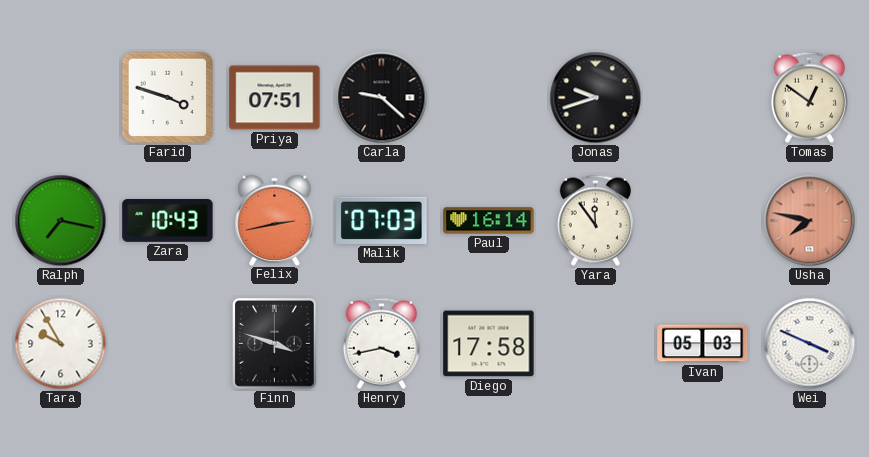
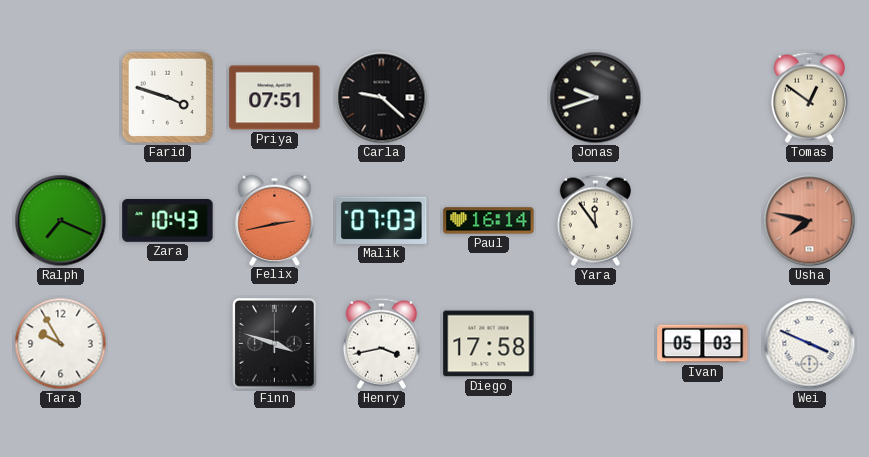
Ralph: 7:17 -> 7:19 (61, 221)
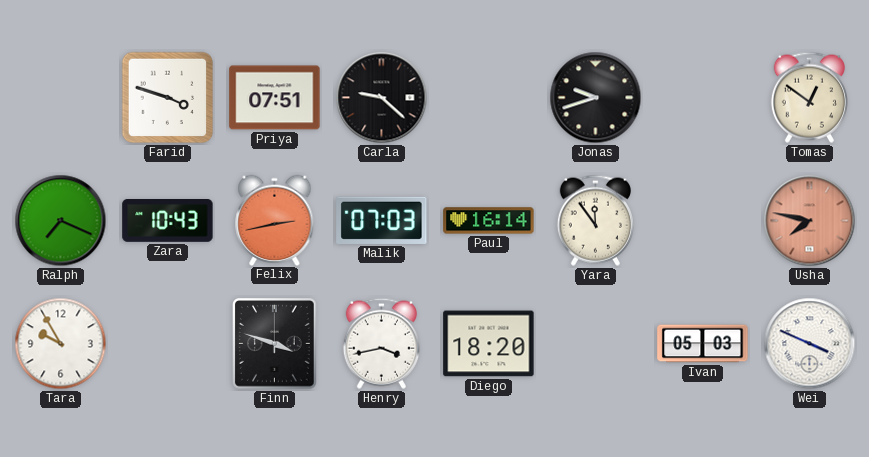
Diego: 17:58 -> 18:20 (489, 344)
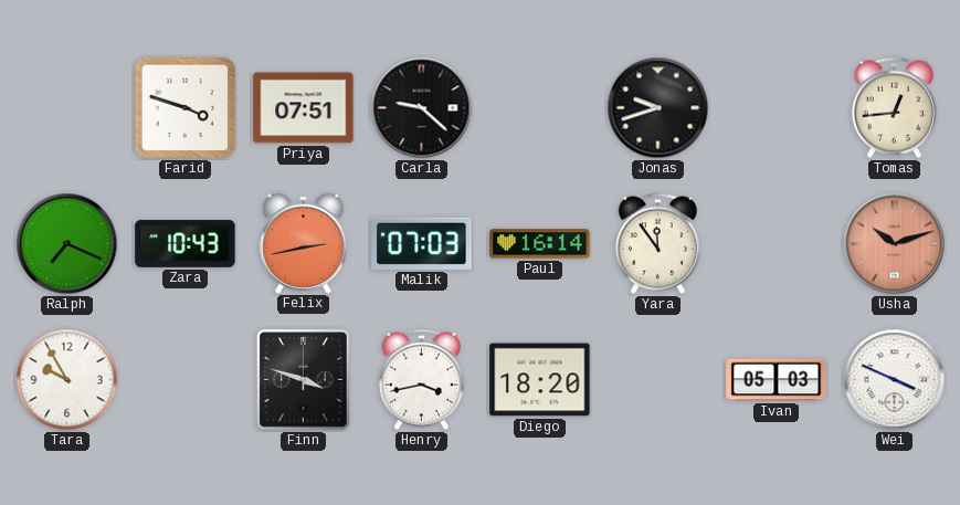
Tomas: 12:51 -> 12:44 (894, 107)
Usha: 7:47 -> 10:12 (895, 244)
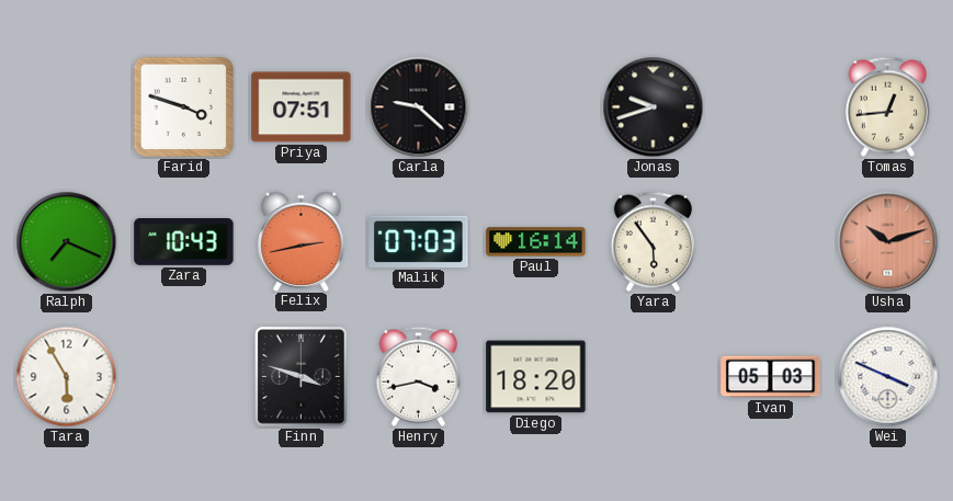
Yara: 11:54 -> 5:54 (653, 241)
Tara: 9:55 -> 5:55 (67, 377)
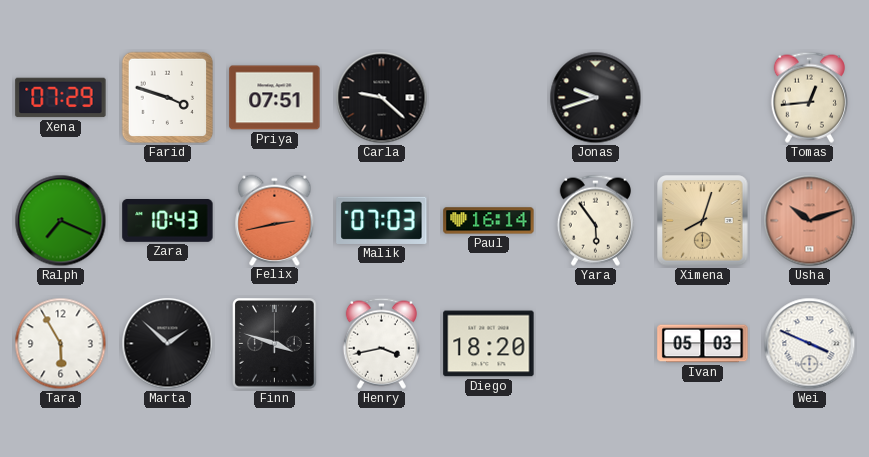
Xena: none -> 07:29 (61, 98)
Ximena: none -> 8:03 (703, 221)
Marta: none -> 1:52 (168, 344)
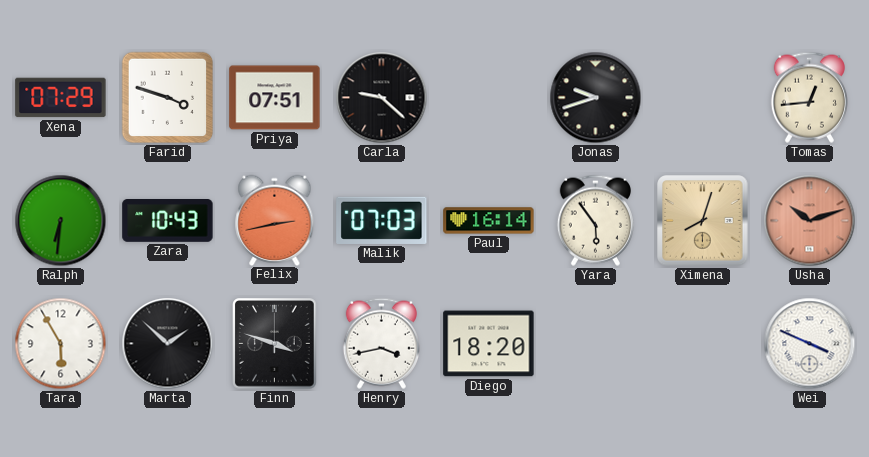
Ralph: 7:19 -> 6:31 (61, 221)
Ivan: 05:03 -> none (703, 344)
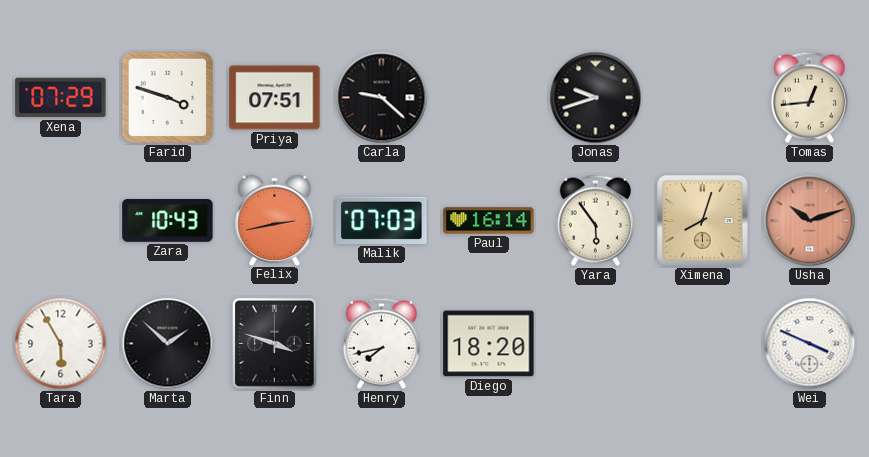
Ralph: 6:31 -> none (61, 221)
Henry: 3:43 -> 7:43 (381, 343)
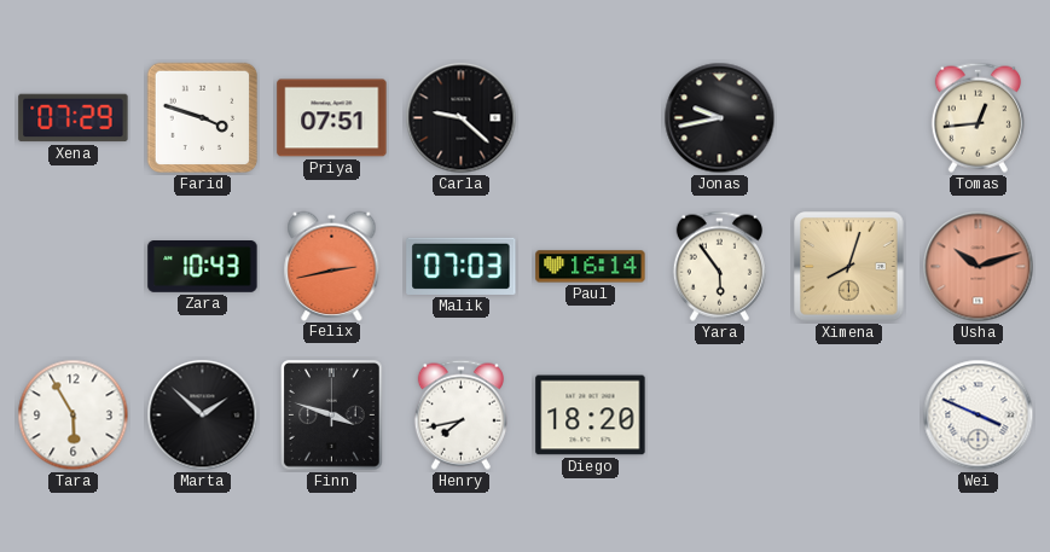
Jonas: 9:42 -> 9:43 (720, 118)
